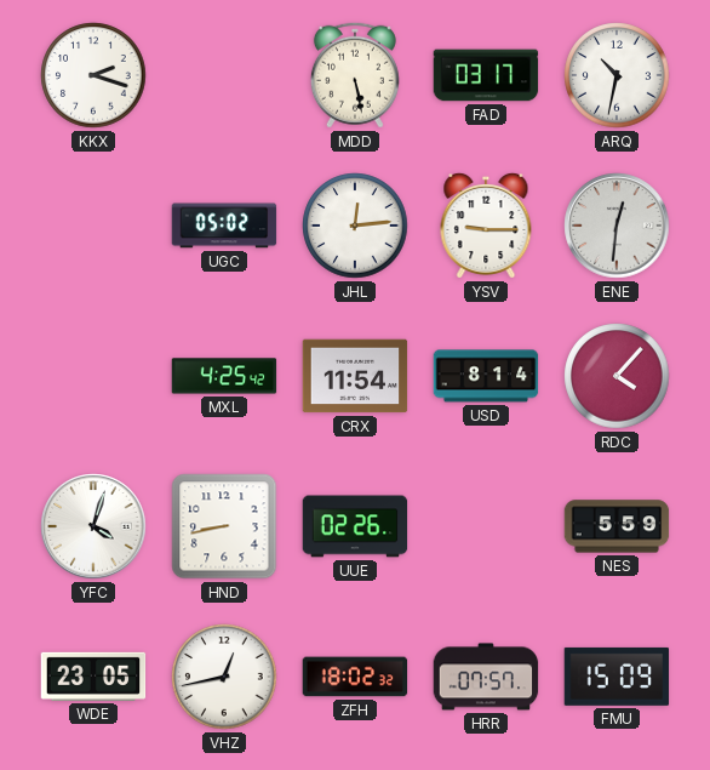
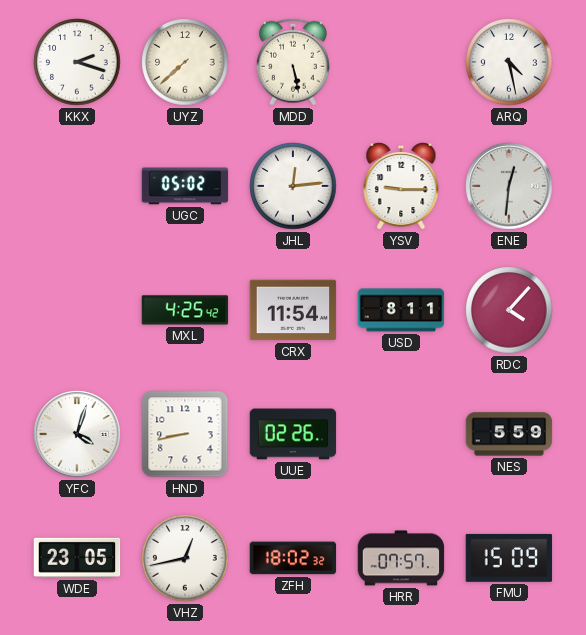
UYZ: none -> 7:38 (185, 62)
FAD: 03:17 -> none (486, 75)
ARQ: 10:32 -> 4:28 (509, 62)
USD: 8:14 -> 8:11 (401, 310)
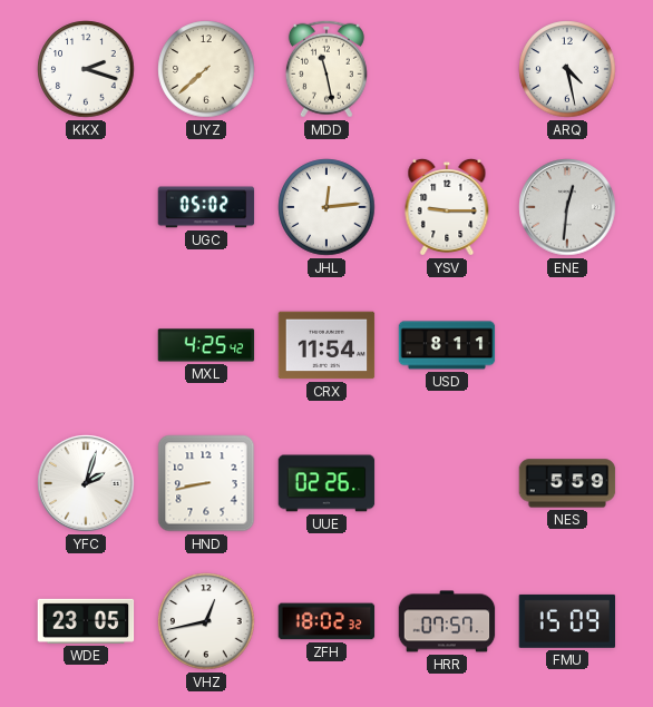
MDD: 5:28 -> 11:28 (326, 69)
RDC: 4:07 -> none (509, 310)
YFC: 4:03 -> 2:03 (86, 483)
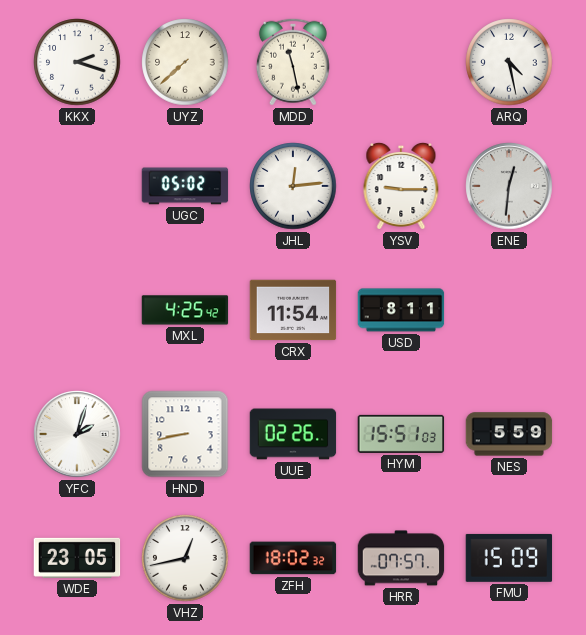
HYM: none -> 15:51 (401, 434)
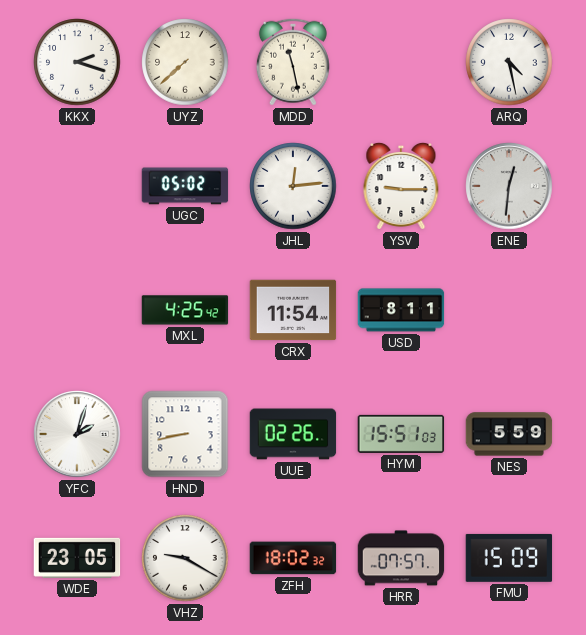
VHZ: 12:43 -> 9:20 (185, 558)
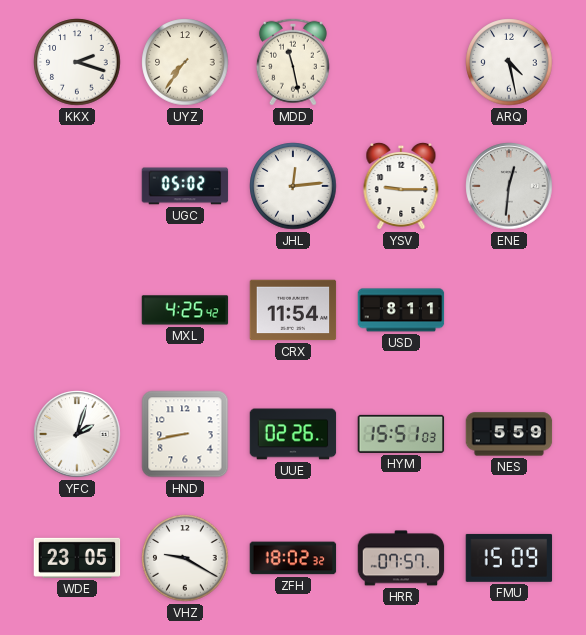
UYZ: 7:38 -> 7:36 (185, 62)
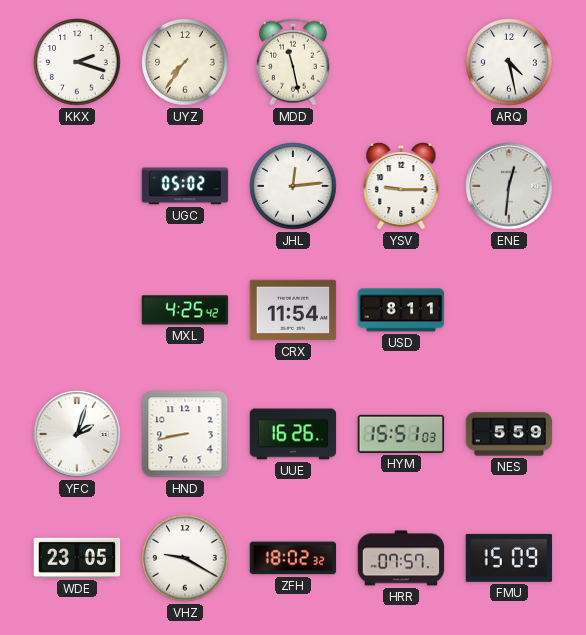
UUE: 02:26 -> 16:26 (293, 434)
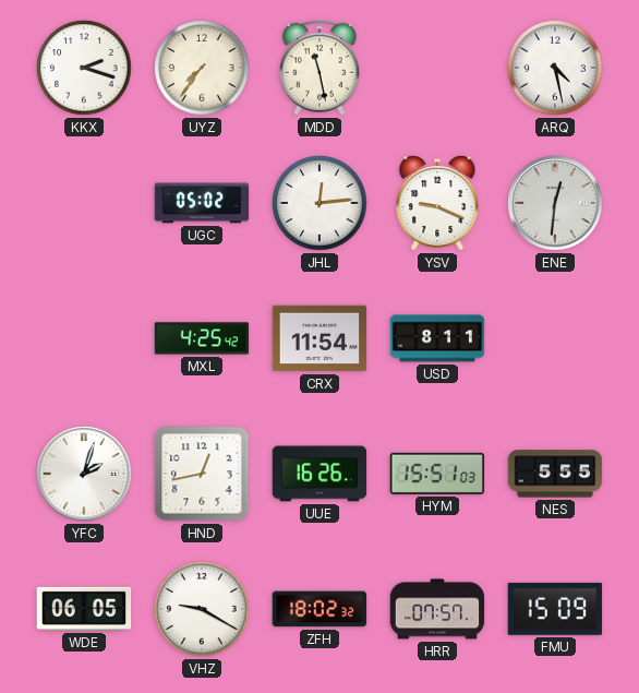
YSV: 9:15 -> 9:19 (437, 203)
HND: 8:43 -> 12:43 (202, 474)
NES: 5:59 -> 5:55 (555, 474)
WDE: 23:05 -> 06:05 (84, 609)
